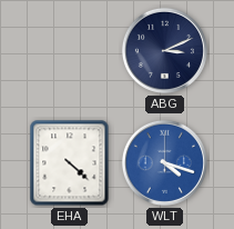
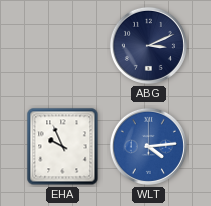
EHA: 4:22 -> 9:56 (63, 147)
WLT: 4:18 -> 4:14 (148, 146)
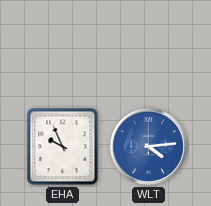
ABG: 3:11 -> none (148, 45)
